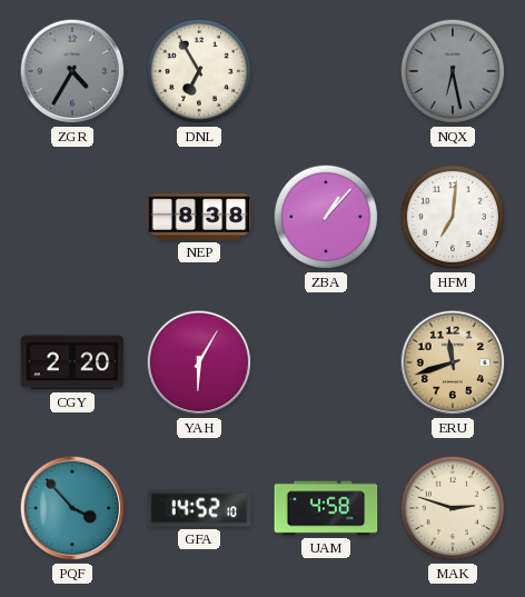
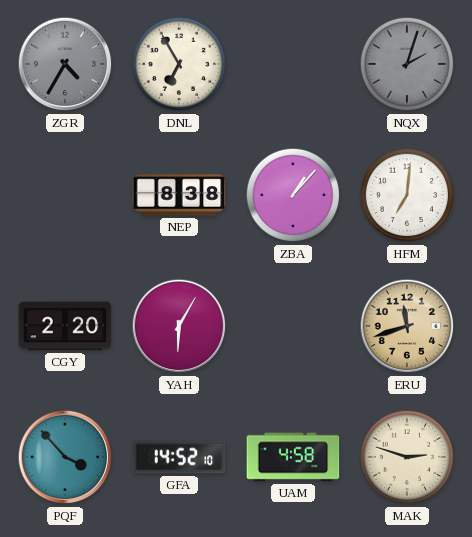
NQX: 6:28 -> 2:03 (407, 64)
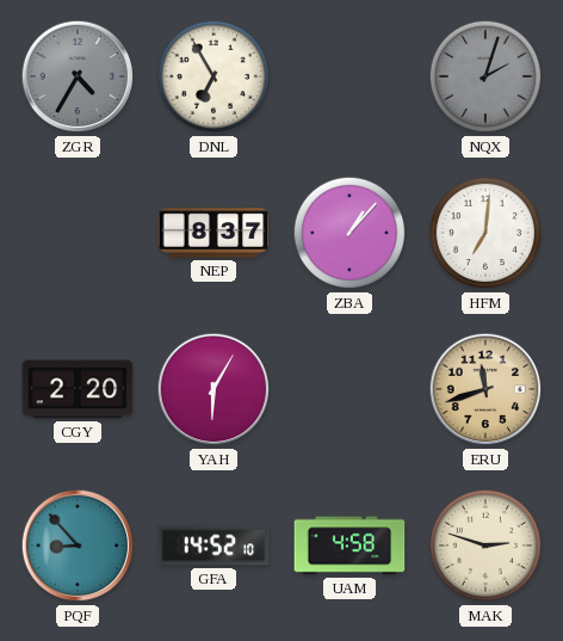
NEP: 8:38 -> 8:37 (214, 233)
PQF: 3:53 -> 8:53 (78, 546)
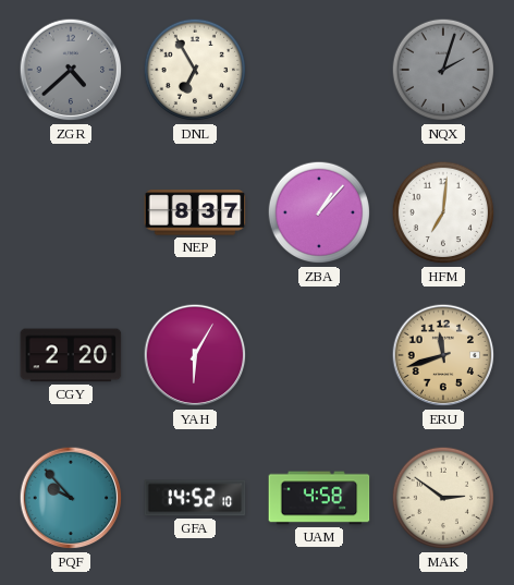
ZGR: 4:35 -> 4:38 (71, 70)
PQF: 8:53 -> 9:53 (71, 498)
MAK: 2:48 -> 2:51 (443, 498)
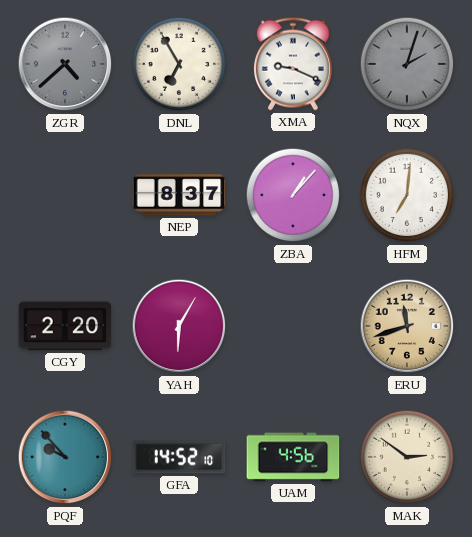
XMA: none -> 9:19 (293, 64)
UAM: 4:58 -> 4:56 (293, 457)
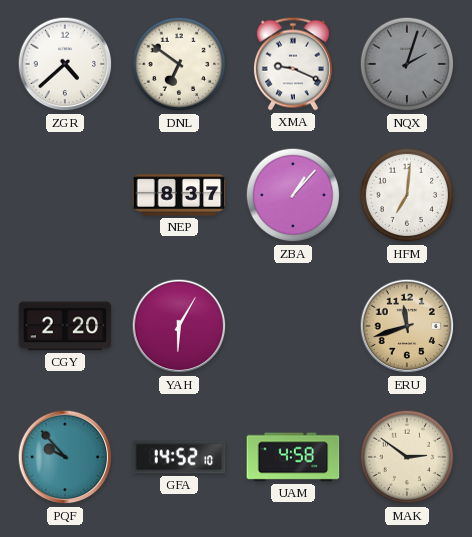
ZGR dial: grey -> white (65, 64)
DNL: 6:55 -> 6:51 (179, 64)
UAM: 4:56 -> 4:58 (293, 457)
